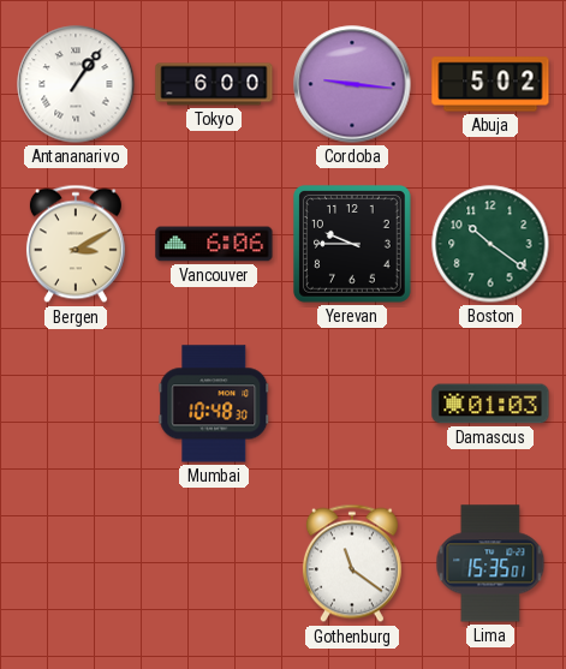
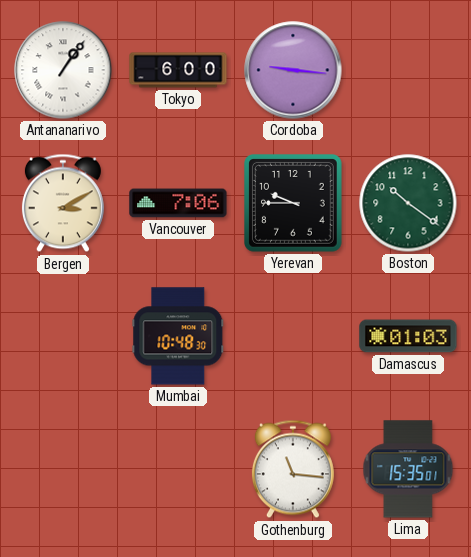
Abuja: 5:02 -> none (490, 84)
Vancouver: 6:06 -> 7:06 (178, 203)
Gothenburg: 11:21 -> 11:16 (293, 469)
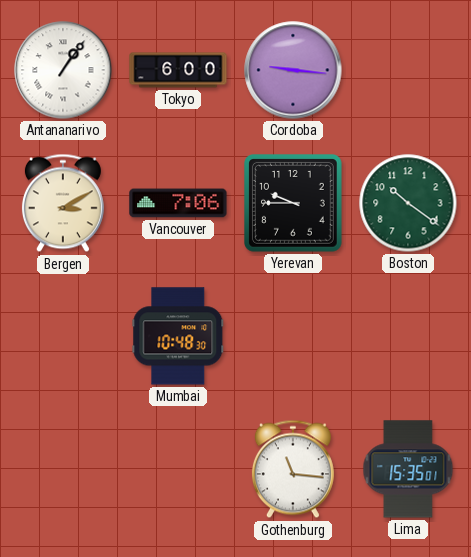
Damascus: 01:03 -> none (408, 336)
